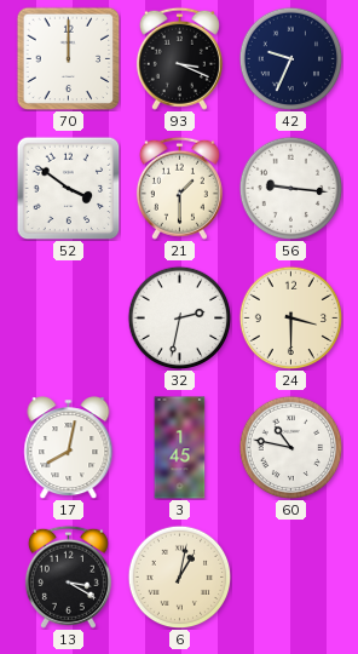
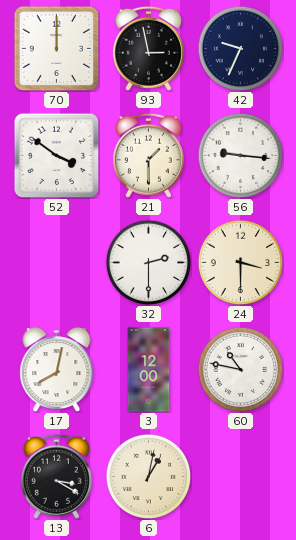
93: 3:19 -> 2:58 (148, 48)
32: 2:32 -> 2:30 (148, 262)
3: 1:45 -> 12:00 (149, 370)
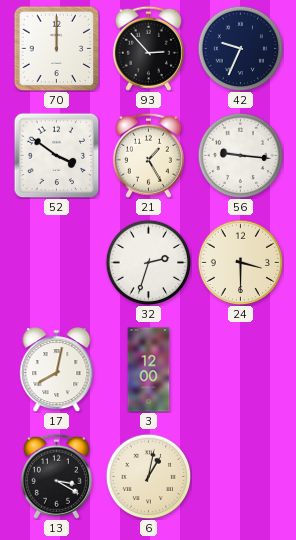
93: 2:58 -> 2:53 (148, 48)
21: 1:30 -> 1:25 (148, 155)
32: 2:30 -> 2:33 (148, 262)
60: 10:47 -> none (240, 369)
